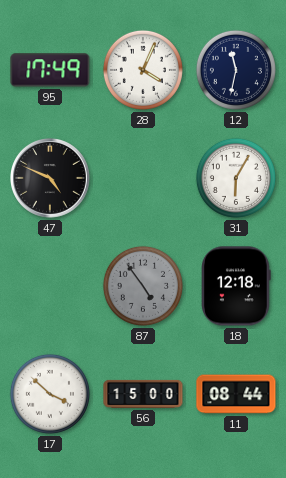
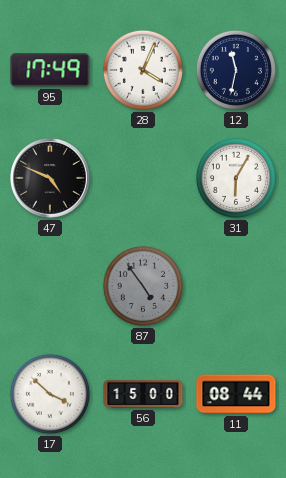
18: 12:18 -> none (236, 286)
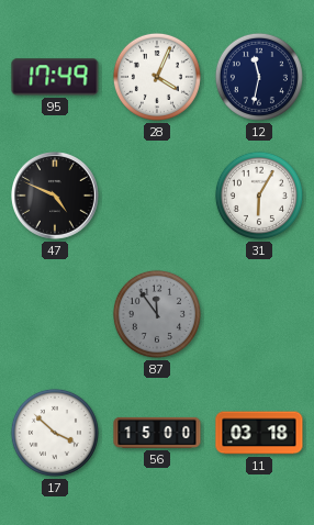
87: 4:54 -> 11:54 (157, 314)
11: 08:44 -> 03:18 (259, 433)
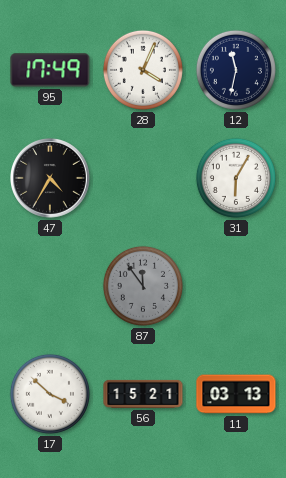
47: 4:49 -> 4:35 (51, 179)
56: 15:00 -> 15:21 (143, 394)
11: 03:18 -> 03:13 (236, 394)
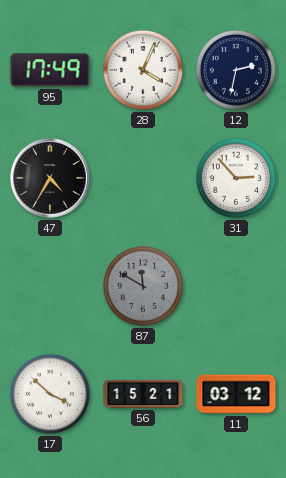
12: 11:32 -> 2:32 (236, 70)
31: 6:05 -> 2:53 (236, 178)
87: 11:54 -> 11:50 (143, 286)
11: 03:13 -> 03:12 (236, 394)
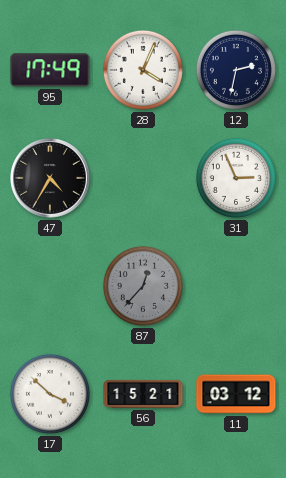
31: 2:53 -> 2:56 (236, 178)
87: 11:50 -> 12:37 (143, 286)
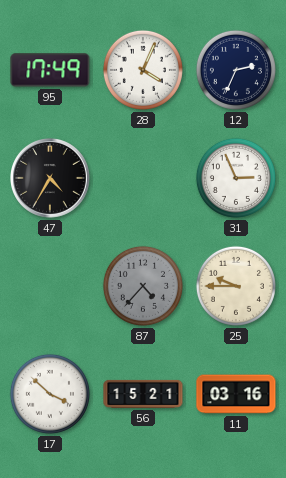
12: 2:32 -> 2:34 (236, 70)
87: 12:37 -> 4:37 (143, 286)
25: none -> 9:45 (236, 286)
11: 03:12 -> 03:16 (236, 394)
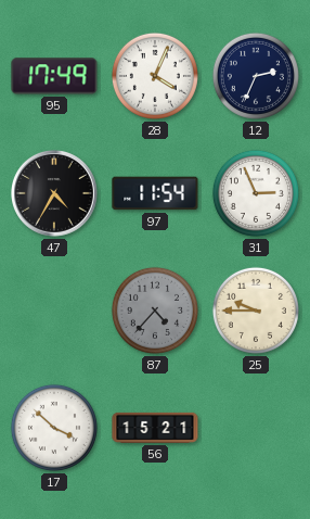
97: none -> 11:54 (155, 193)
11: 03:16 -> none (236, 394)
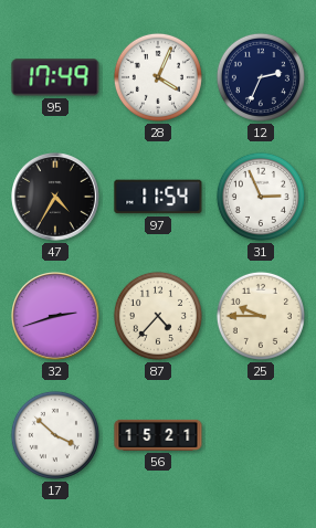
32: none -> 2:42 (56, 317)
87 dial: grey -> cream (158, 316)
